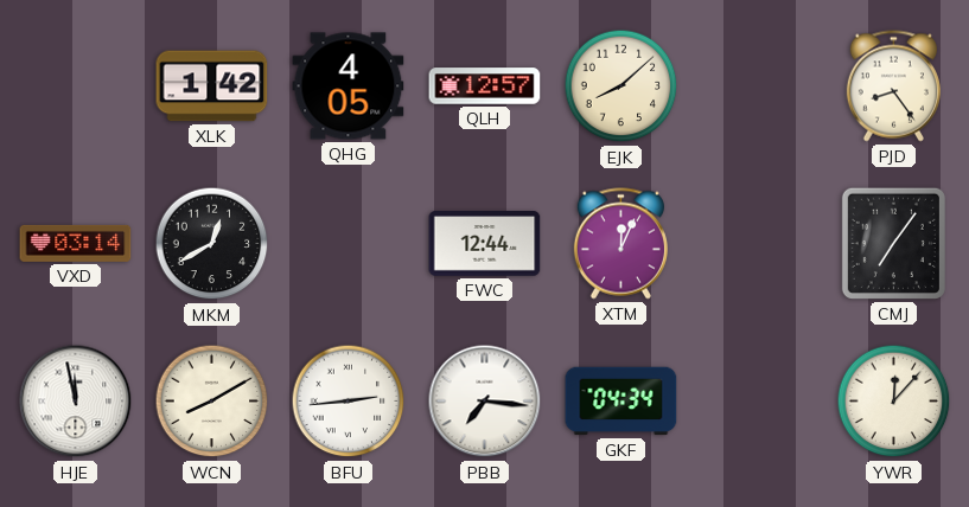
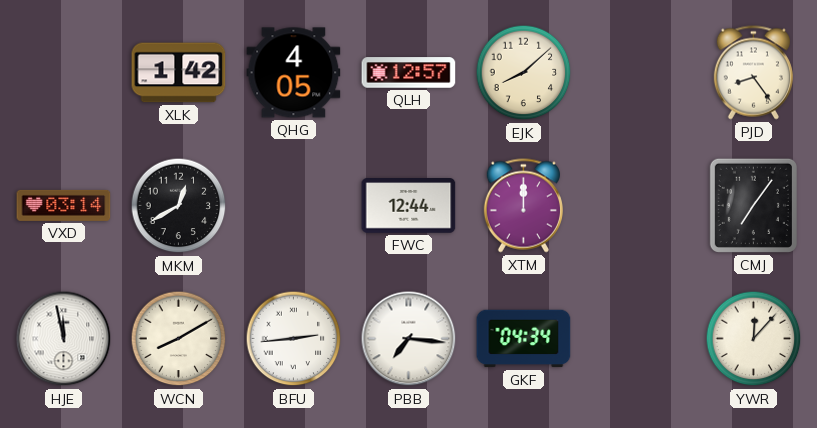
XTM: 12:04 -> 12:00 (523, 206)
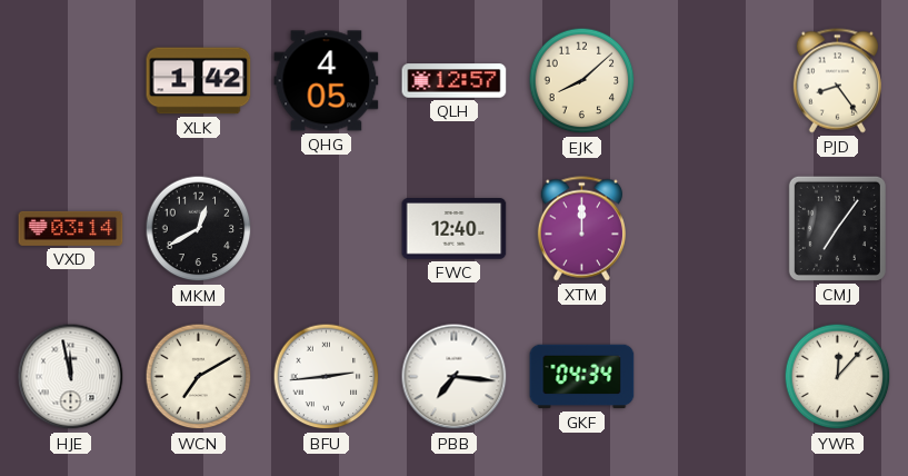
FWC: 12:44 -> 12:40 (455, 229)
WCN: 8:10 -> 7:10 (199, 377)
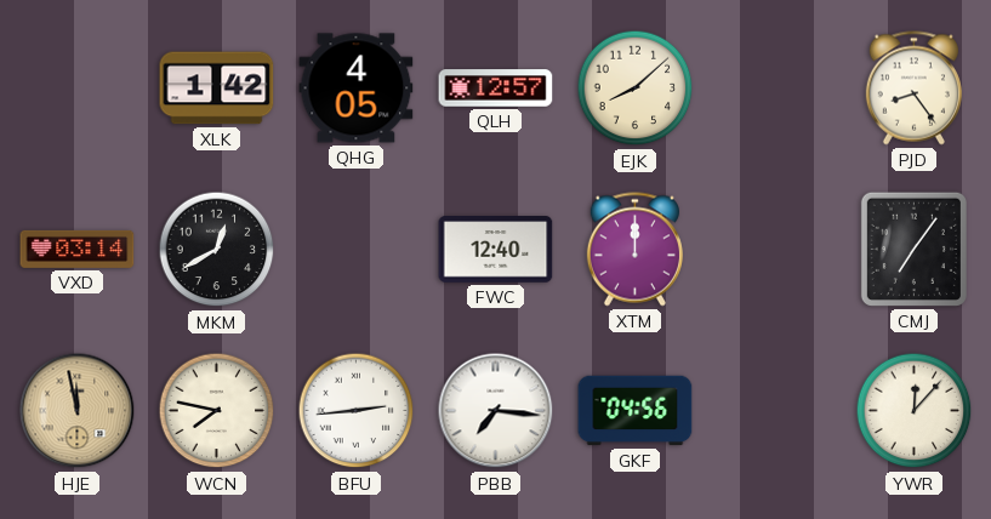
HJE dial: white -> champagne (78, 411)
WCN: 7:10 -> 7:47 (217, 411)
GKF: 04:34 -> 04:56 (636, 411)
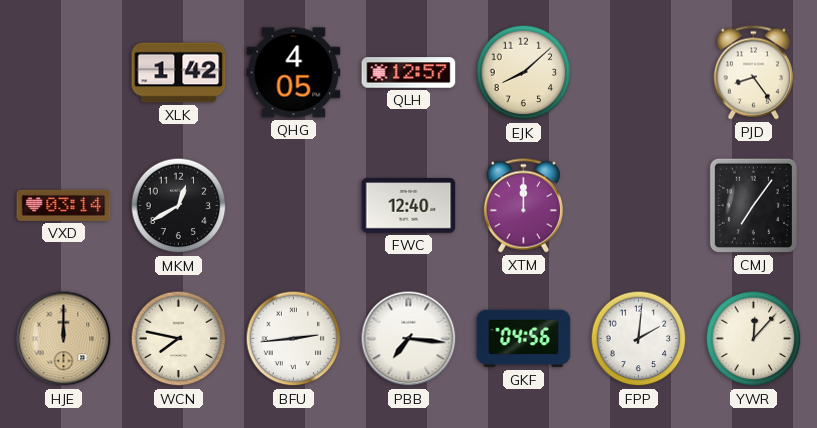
HJE: 11:58 -> 12:00 (64, 339)
FPP: none -> 2:01 (639, 339)
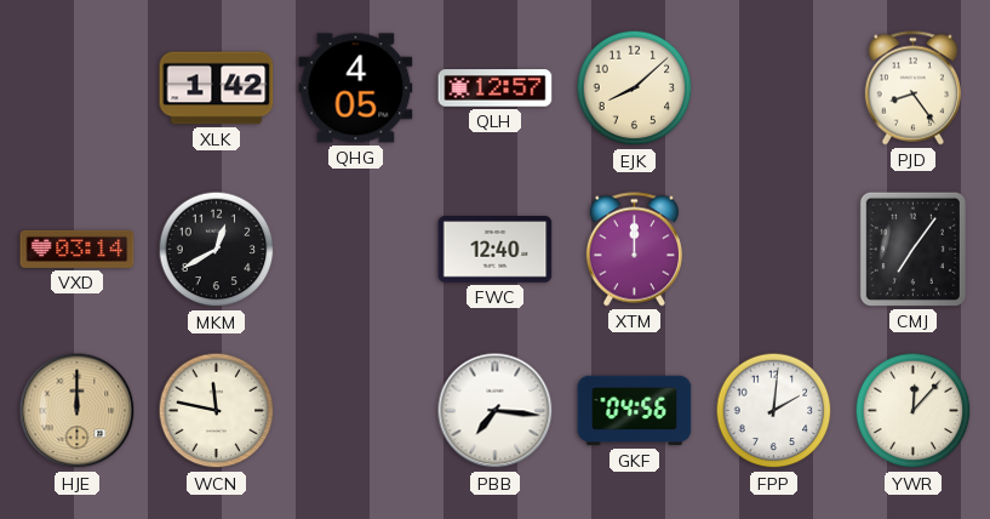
WCN: 7:47 -> 11:47 (217, 411)
BFU: 2:44 -> none (294, 339)
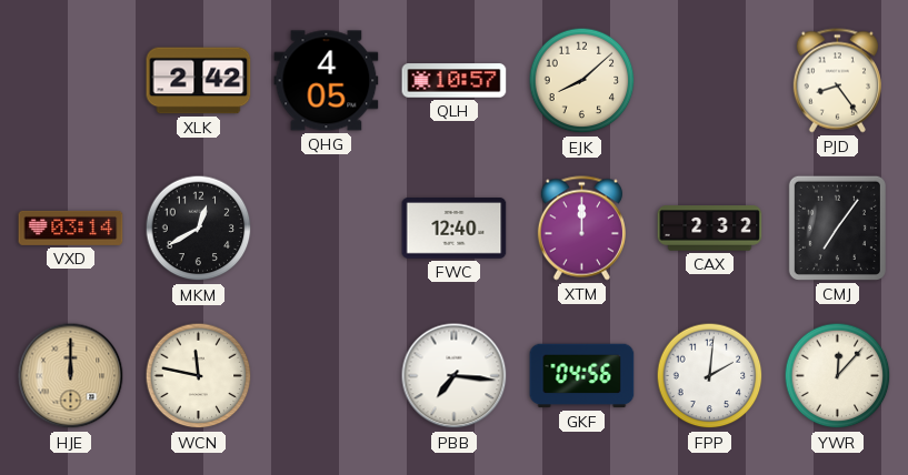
XLK: 1:42 -> 2:42 (199, 81)
QLH: 12:57 -> 10:57 (455, 81)
CAX: none -> 2:32 (710, 229)
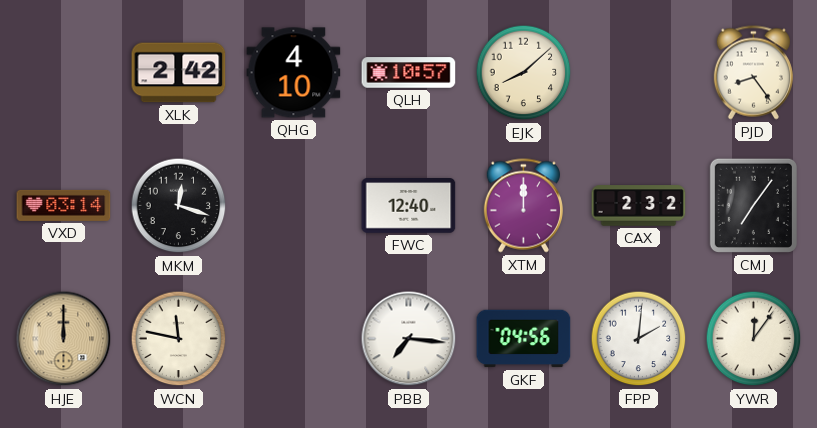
QHG: 4:05 -> 4:10 (294, 73)
MKM: 12:40 -> 12:18 (179, 206)
YWR: 12:07 -> 12:06 (754, 339)
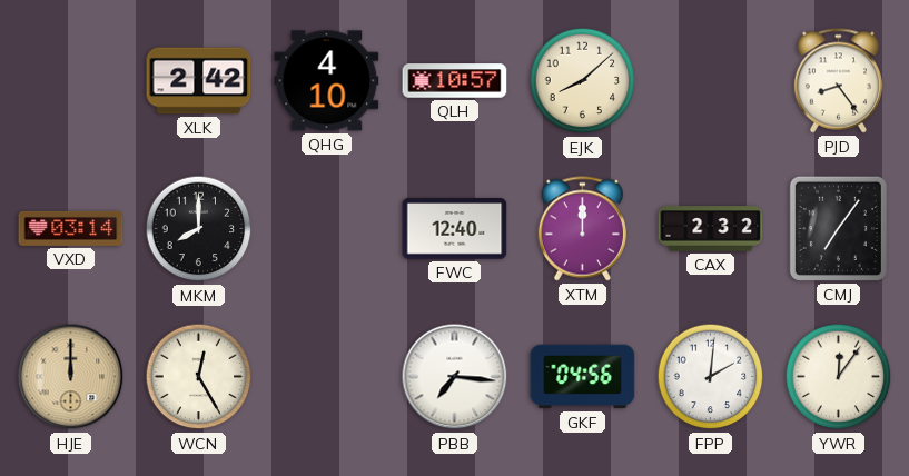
MKM: 12:18 -> 8:00 (199, 229)
WCN: 11:47 -> 12:25 (199, 377)
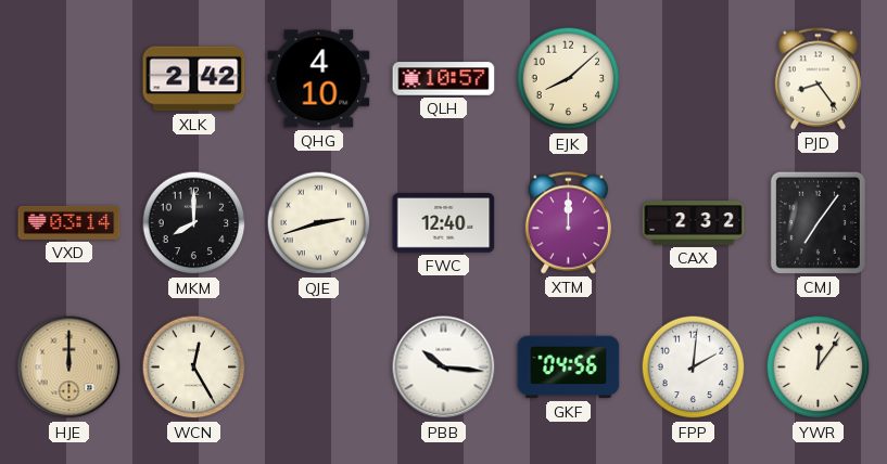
QJE: none -> 2:42 (319, 223)
PBB: 7:16 -> 10:16 (444, 368)
